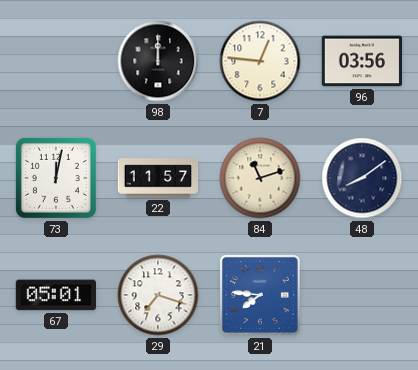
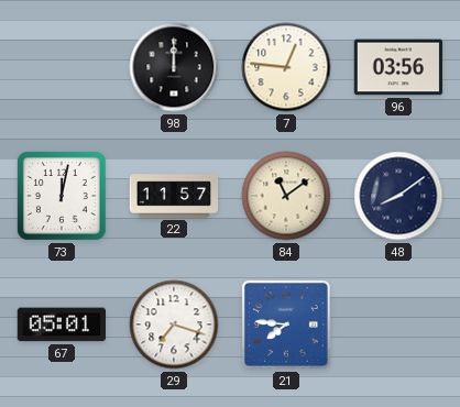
84: 11:12 -> 11:09 (286, 196)
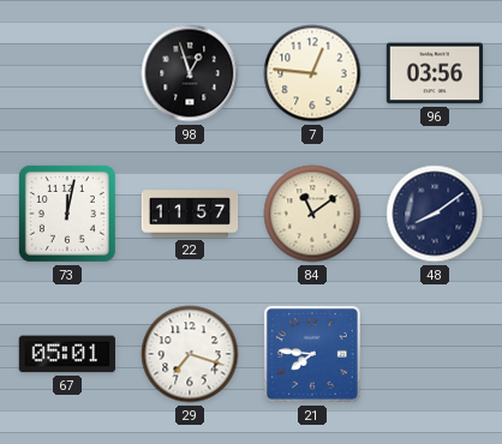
98: 12:00 -> 12:57 (190, 73)
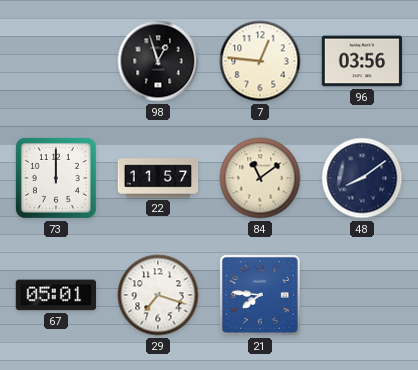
73: 12:02 -> 12:00 (56, 178)
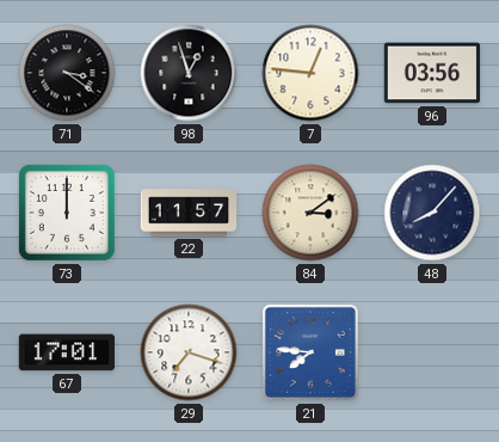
71: none -> 3:21 (67, 73)
84: 11:09 -> 3:09 (310, 213)
48: 8:09 -> 8:07 (432, 213)
67: 05:01 -> 17:01 (66, 352)
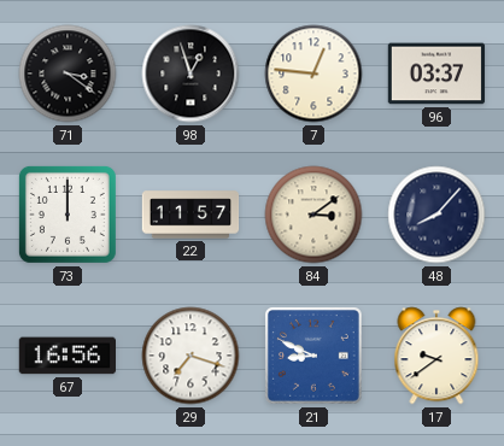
96: 03:56 -> 03:37 (436, 74)
67: 17:01 -> 16:56 (66, 356)
21: 7:46 -> 8:49 (313, 356)
17: none -> 9:39 (436, 356)
